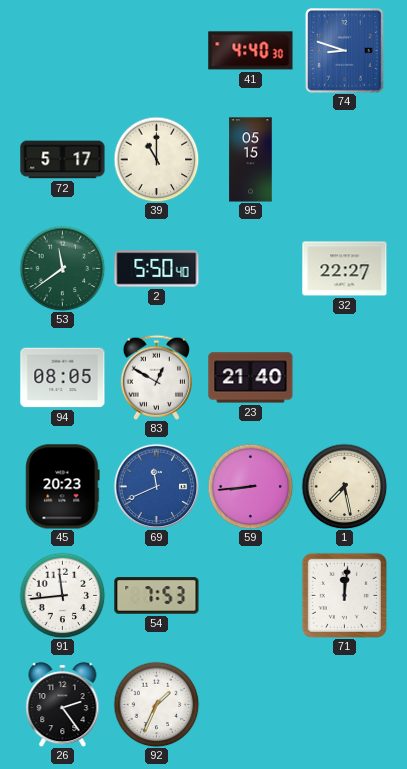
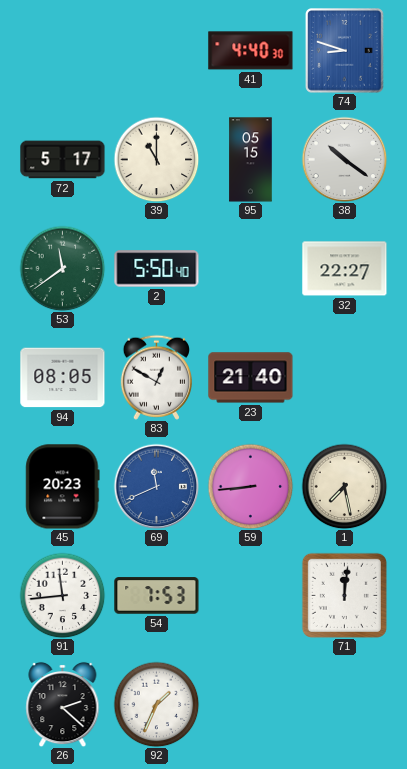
38: none -> 10:21 (344, 159)
26: 2:24 -> 2:22 (63, 704)
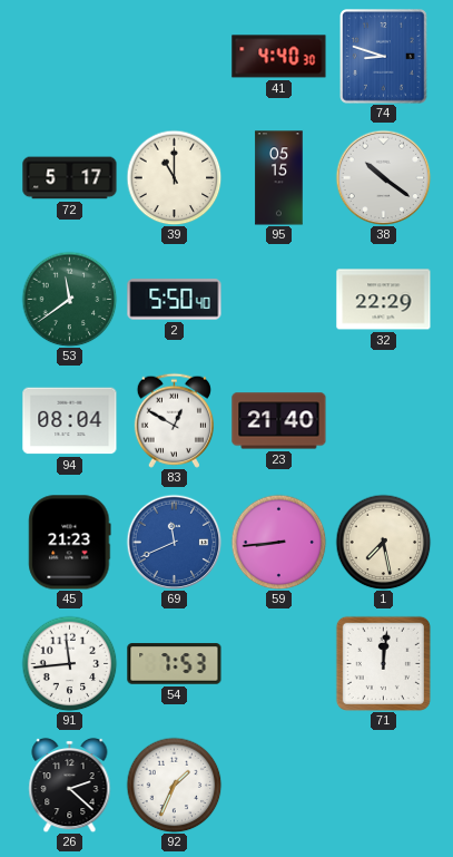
32: 22:27 -> 22:29 (384, 300)
94: 08:05 -> 08:04 (70, 421)
45: 20:23 -> 21:23 (70, 543)
